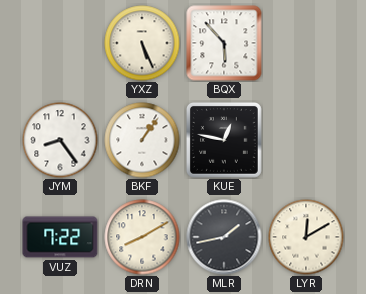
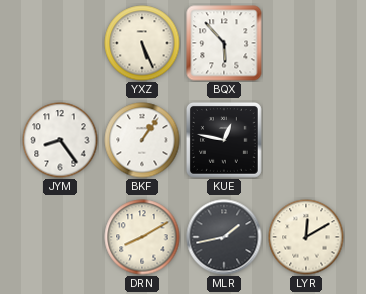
VUZ: 7:22 -> none (60, 237)
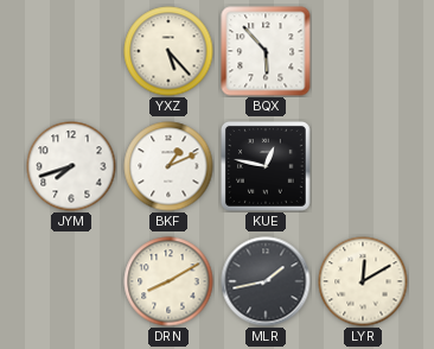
YXZ: 5:26 -> 5:23 (168, 51)
JYM: 8:24 -> 7:42 (71, 166)
BKF: 1:06 -> 1:11 (168, 166)
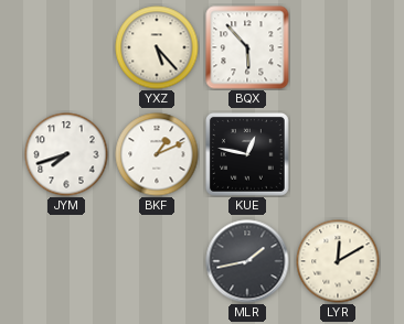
DRN: 8:10 -> none (168, 281)
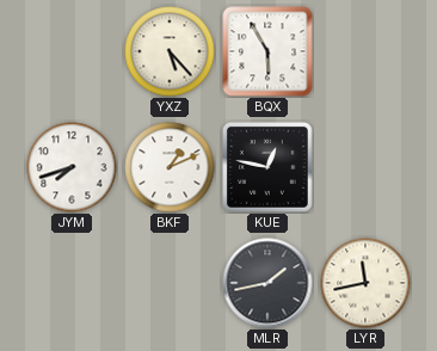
BQX: 5:53 -> 5:55 (267, 51)
LYR: 12:10 -> 11:43 (365, 283)
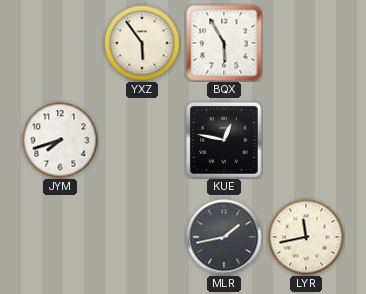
YXZ: 5:23 -> 5:54 (142, 43)
BKF: 1:11 -> none (170, 167)
